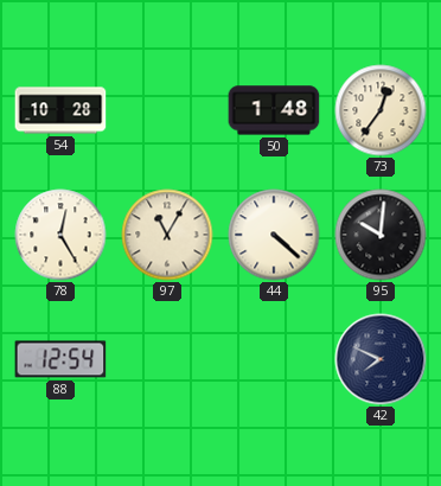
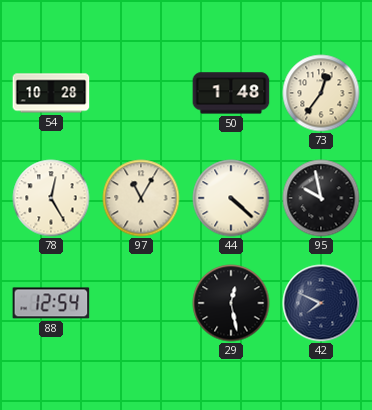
95: 10:01 -> 9:58 (321, 198)
29: none -> 12:28 (231, 303)
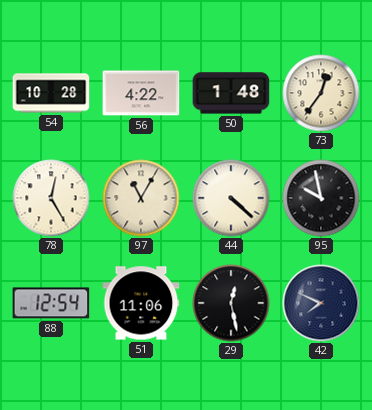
56: none -> 4:22 (141, 93)
51: none -> 11:06 (141, 303)
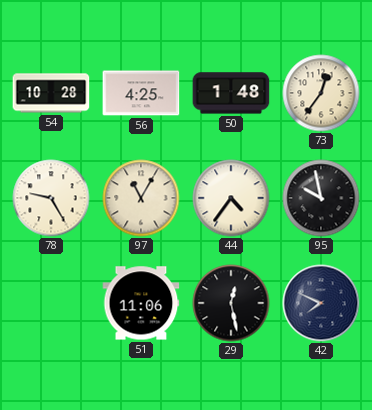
56: 4:22 -> 4:25 (141, 93)
78: 12:25 -> 9:25 (51, 198)
44: 4:22 -> 4:36 (231, 198)
88: 12:54 -> none (51, 303)
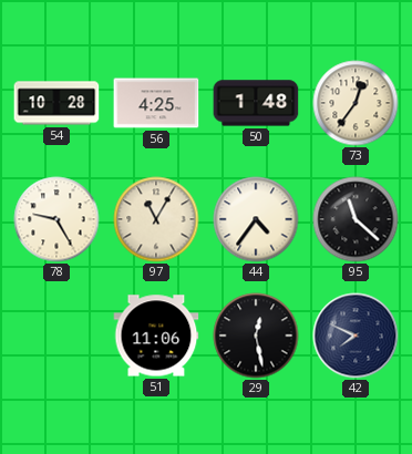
95: 9:58 -> 11:22 (356, 219)
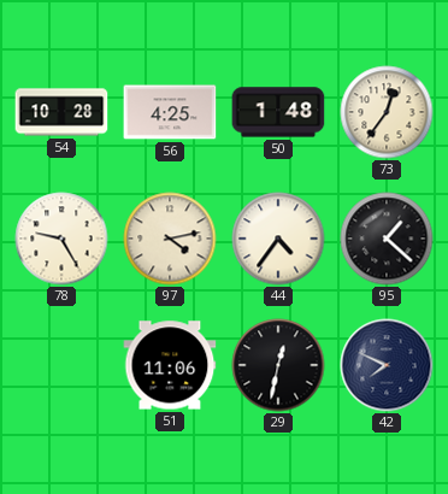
97: 11:05 -> 4:13 (170, 239)
95: 11:22 -> 1:22 (387, 239)
29: 12:28 -> 12:32 (278, 365)
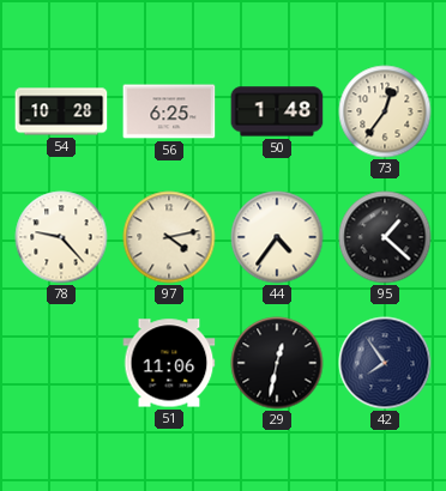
56: 4:25 -> 6:25 (169, 111)
78: 9:25 -> 9:23 (61, 237)
42: 7:49 -> 7:54 (385, 363)
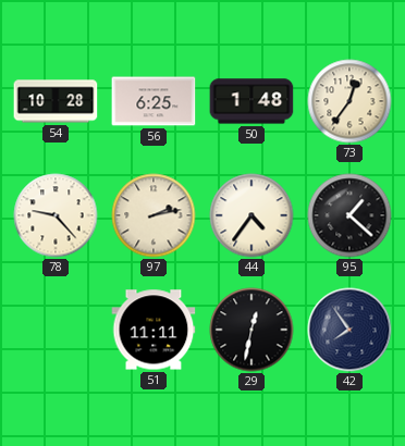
97: 4:13 -> 2:13 (154, 215)
51: 11:06 -> 11:11 (154, 330)
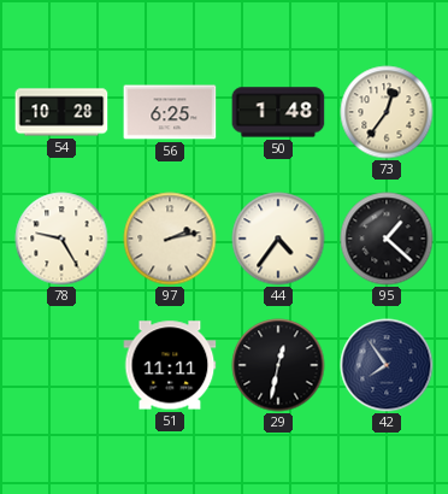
78: 9:23 -> 9:25 (61, 239)
